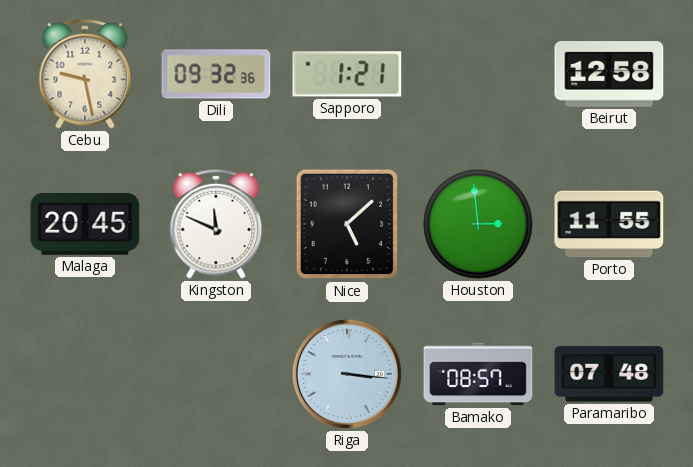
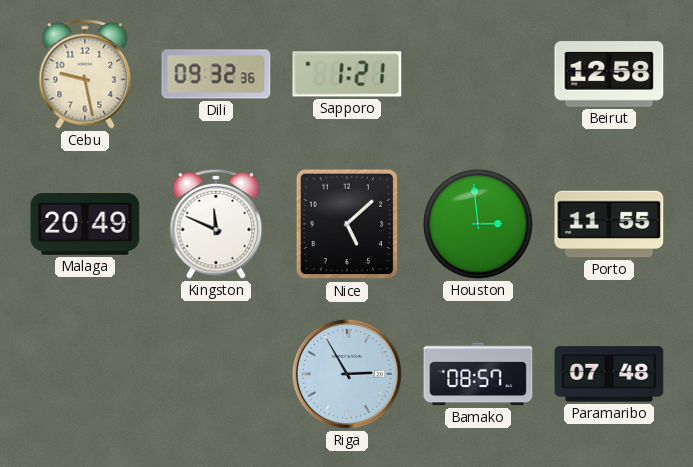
Malaga: 20:45 -> 20:49 (85, 225)
Riga: 3:16 -> 2:55 (347, 374)
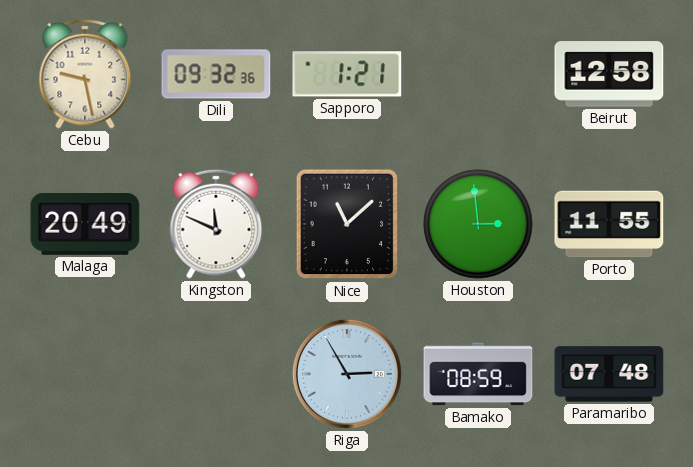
Nice: 5:08 -> 11:08 (347, 224)
Bamako: 08:57 -> 08:59 (478, 374)
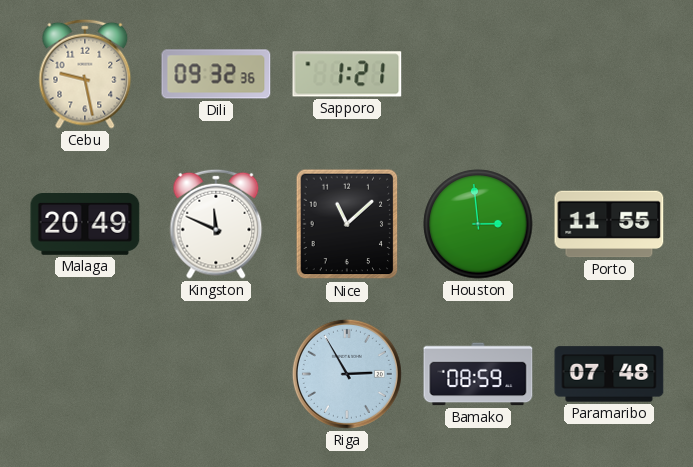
Beirut: 12:58 -> none (609, 74)
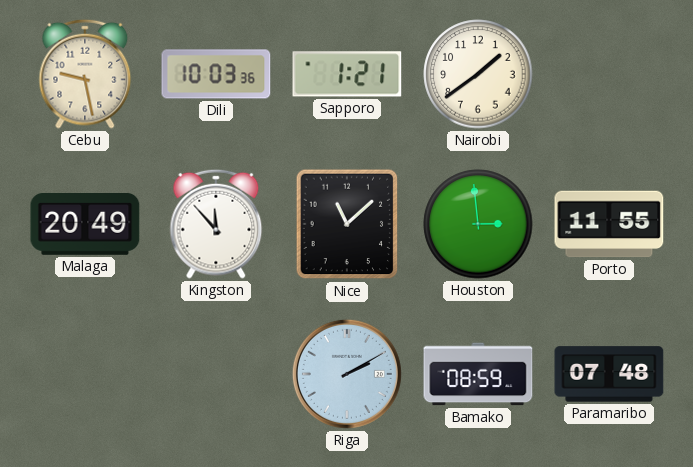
Dili: 09:32 -> 10:03 (216, 74)
Nairobi: none -> 1:39 (478, 74)
Kingston: 11:49 -> 11:53 (216, 224)
Riga: 2:55 -> 2:10 (347, 374)
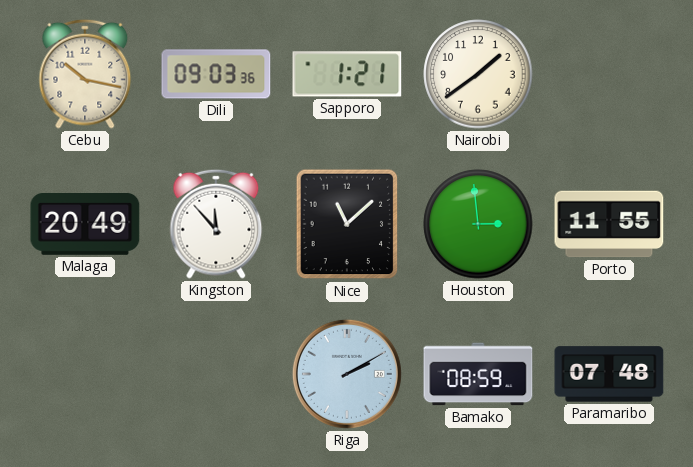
Cebu: 9:28 -> 10:17 (85, 74)
Dili: 10:03 -> 09:03 (216, 74)
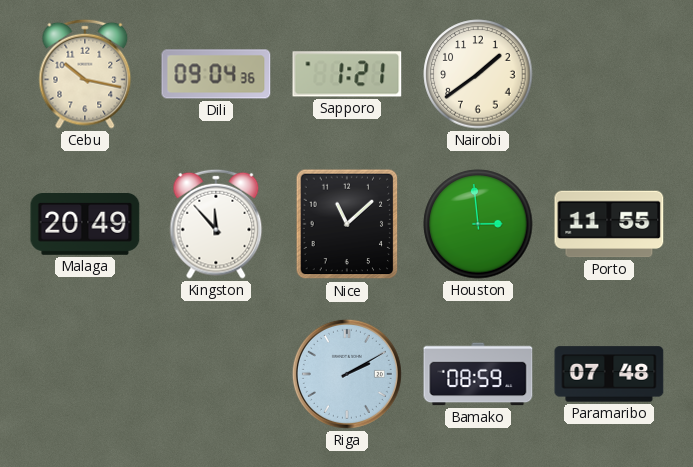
Dili: 09:03 -> 09:04 (216, 74)
